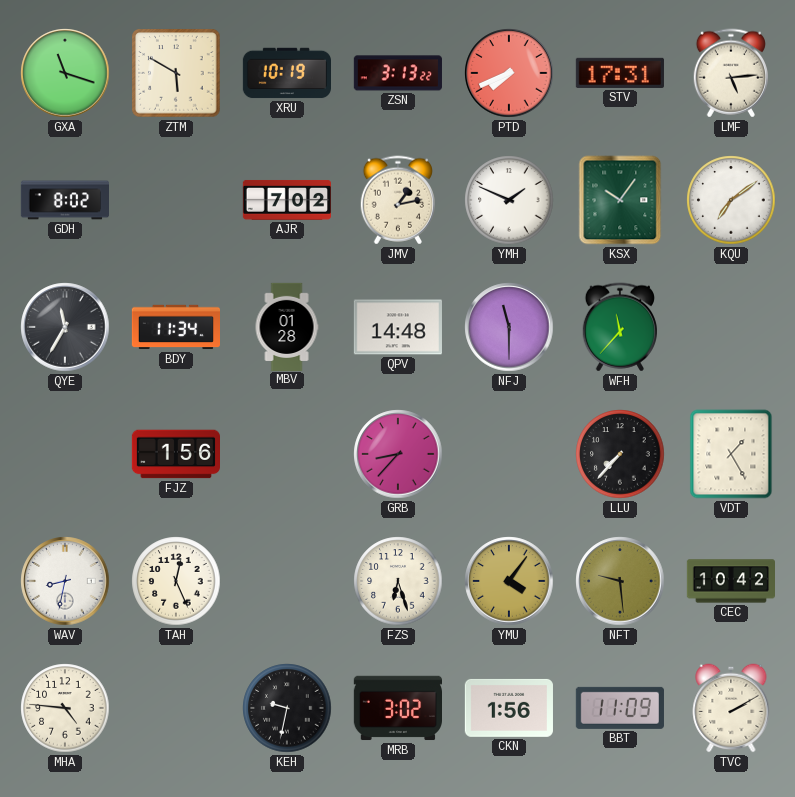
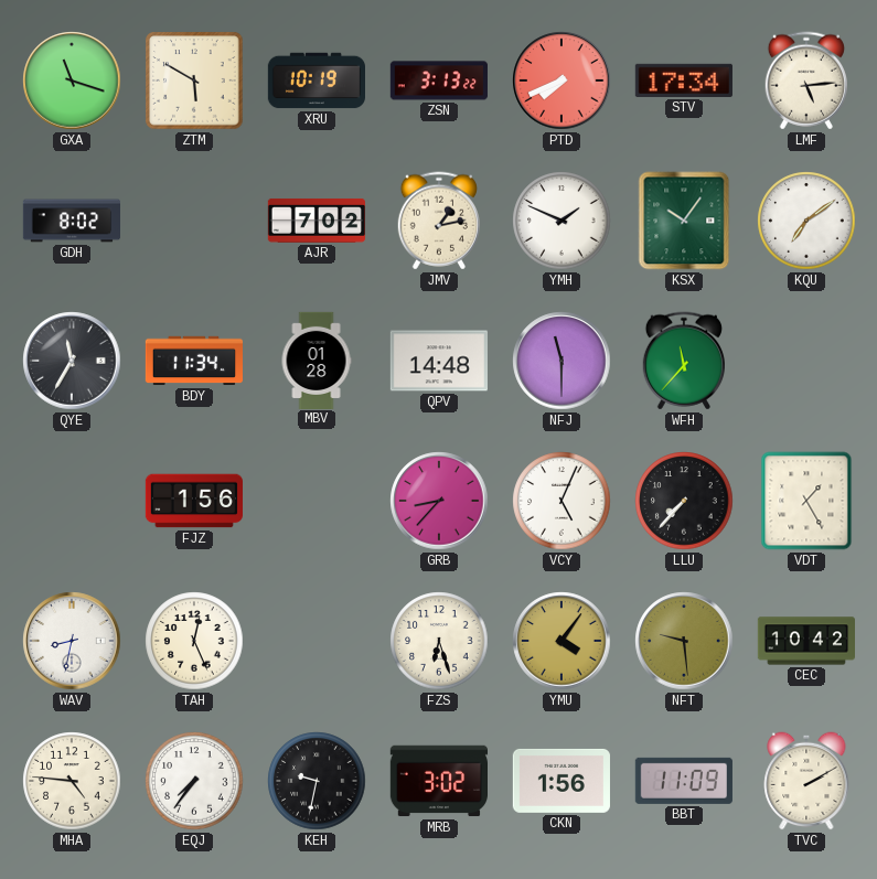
STV: 17:31 -> 17:34 (684, 81)
VCY: none -> 5:04 (562, 501)
EQJ: none -> 7:36 (194, 781)
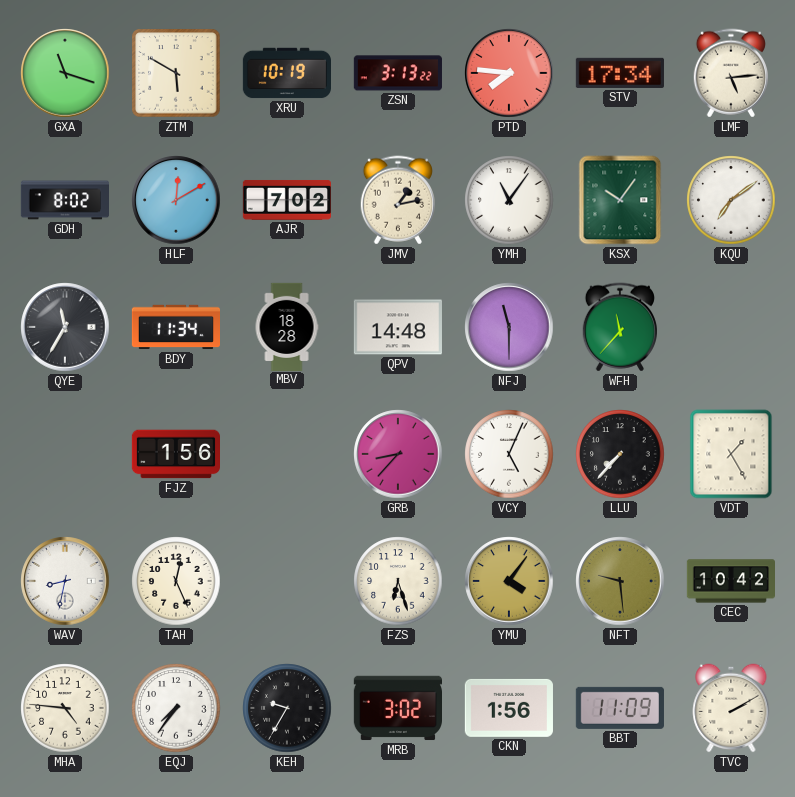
PTD: 7:41 -> 7:46 (509, 73)
HLF: none -> 12:10 (176, 200)
YMH: 1:49 -> 11:06 (509, 200)
MBV: 01:28 -> 18:28 (287, 326)
KEH: 9:32 -> 9:35 (287, 708)
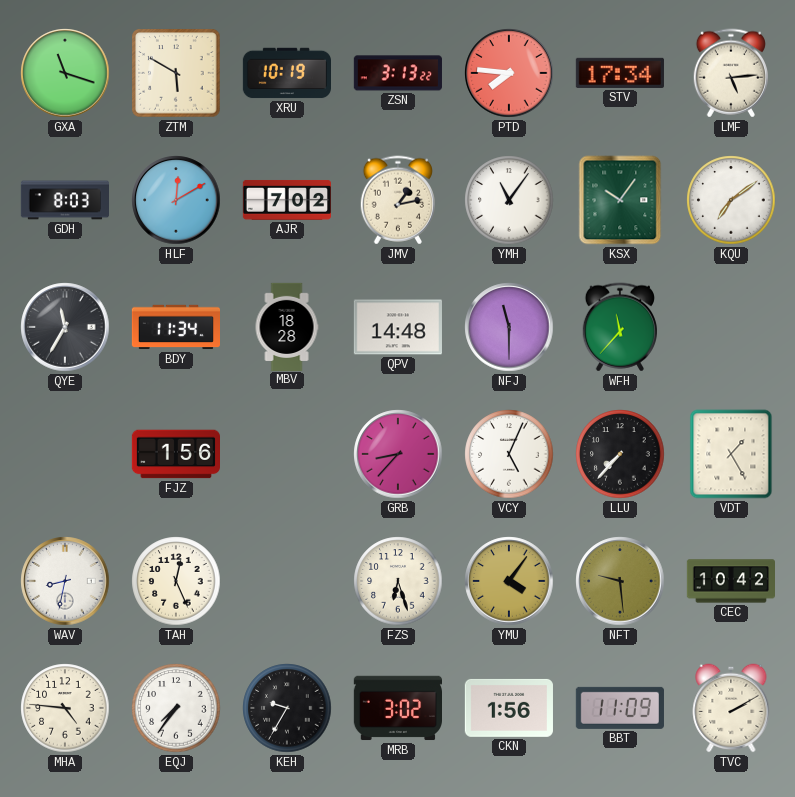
GDH: 8:02 -> 8:03 (64, 200)
